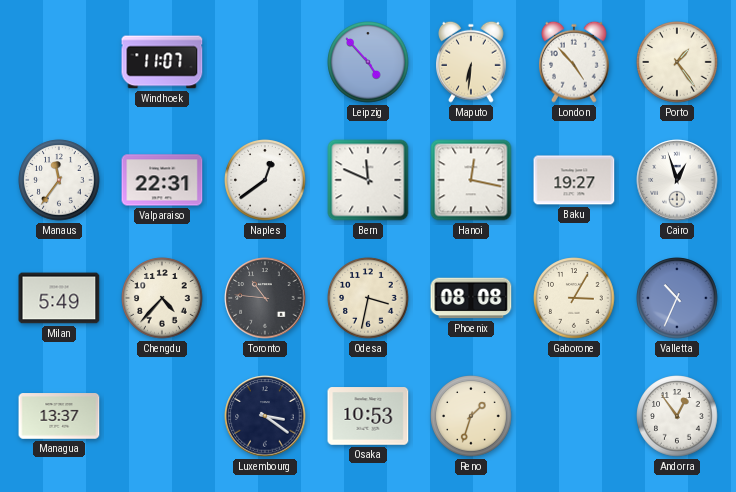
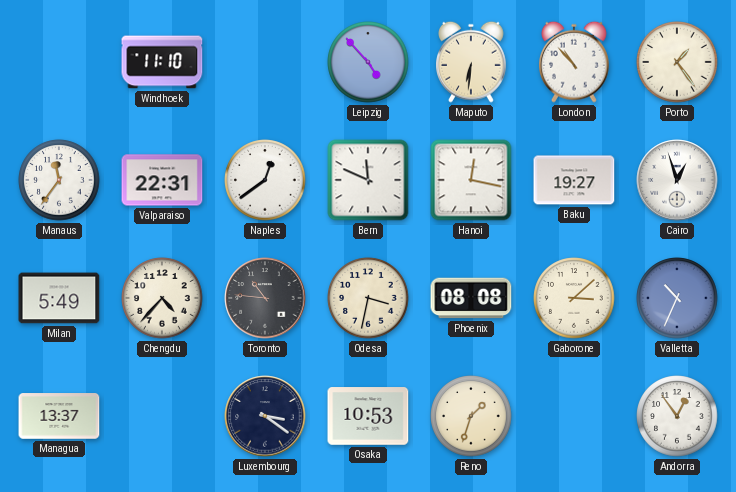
Windhoek: 11:07 -> 11:10 (162, 62)
London: 4:53 -> 10:53 (575, 62)
Gaborone: 3:05 -> 3:08 (574, 298)
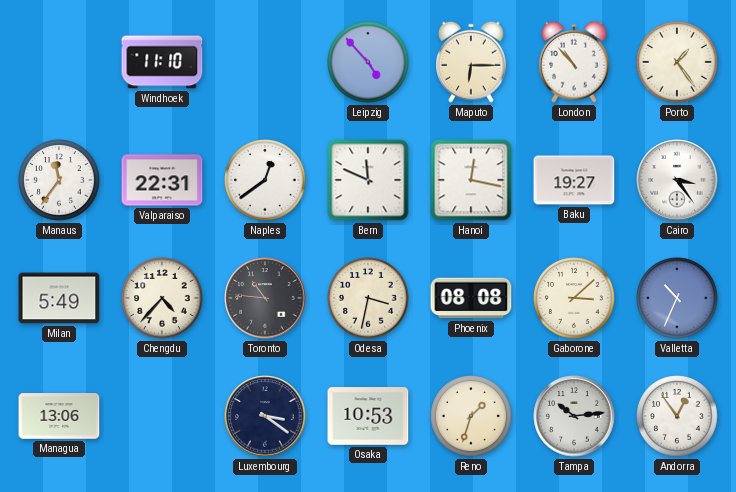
Maputo: 6:31 -> 6:15 (472, 62)
Cairo: 12:57 -> 3:24 (677, 180)
Managua: 13:37 -> 13:06 (59, 416)
Tampa: none -> 10:14 (574, 416)
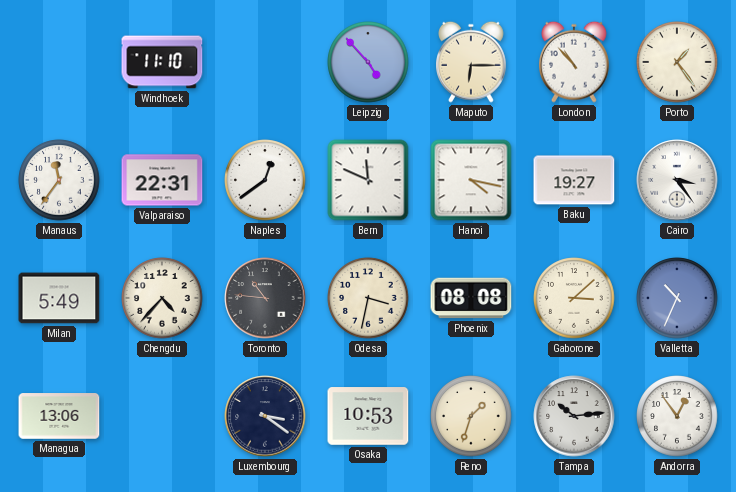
Hanoi: 12:17 -> 4:17 (471, 180)
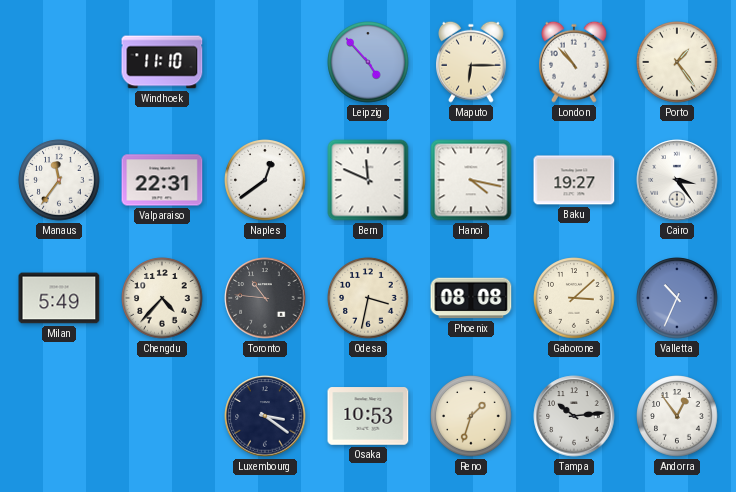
Managua: 13:06 -> none (59, 416)
